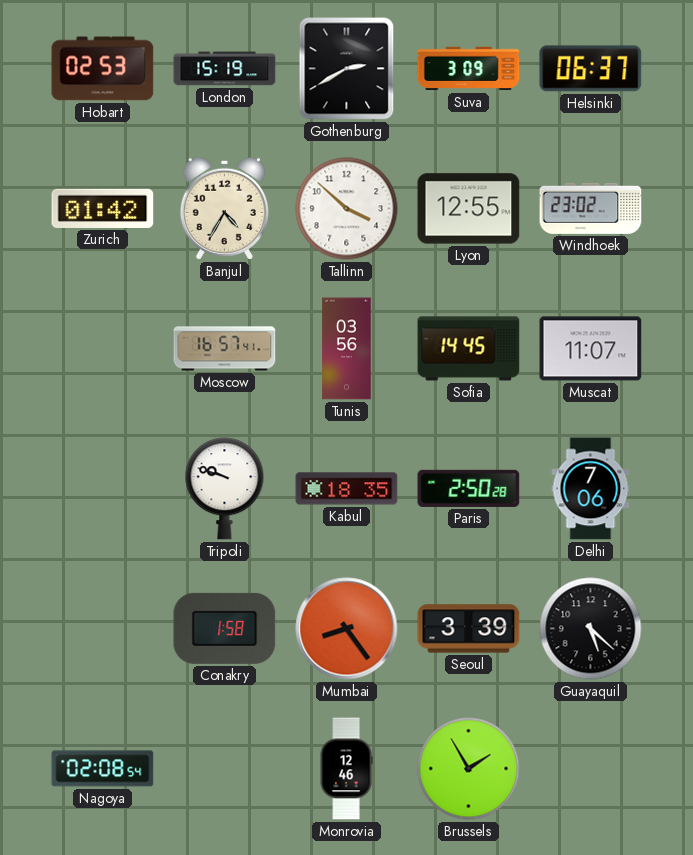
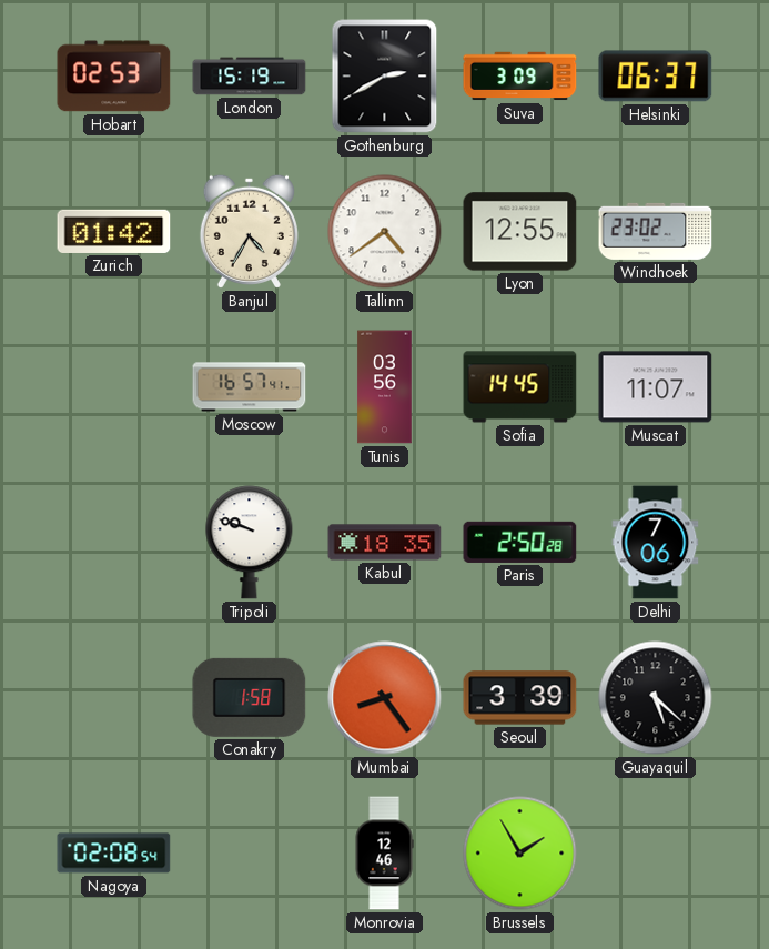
Tallinn: 3:52 -> 4:39 (385, 232)
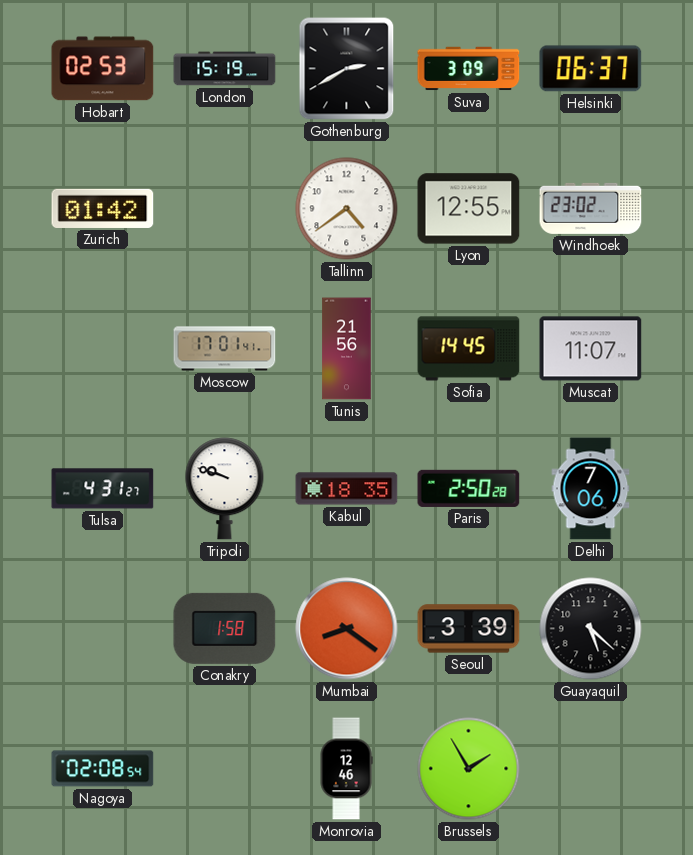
Banjul: 4:35 -> none (249, 231)
Moscow: 16:57 -> 17:01 (225, 349)
Tunis: 03:56 -> 21:56 (347, 349)
Tulsa: none -> 4:31 (103, 489)
Mumbai: 8:24 -> 8:21 (347, 629)
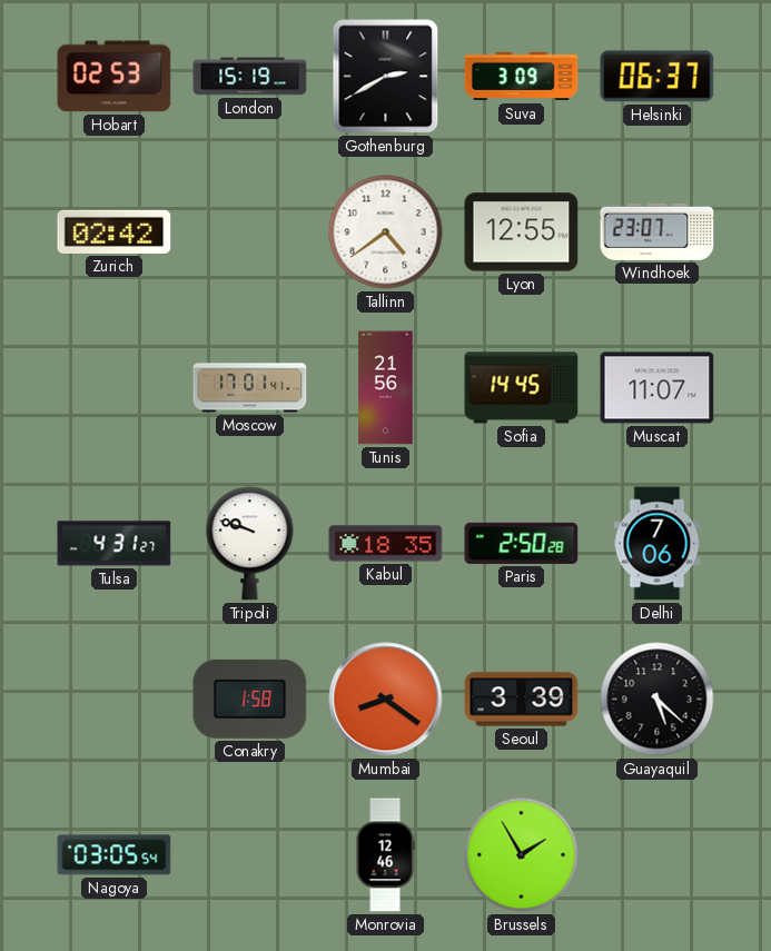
Zurich: 01:42 -> 02:42 (115, 231)
Windhoek: 23:02 -> 23:07 (658, 231)
Nagoya: 02:08 -> 03:05 (115, 855)
